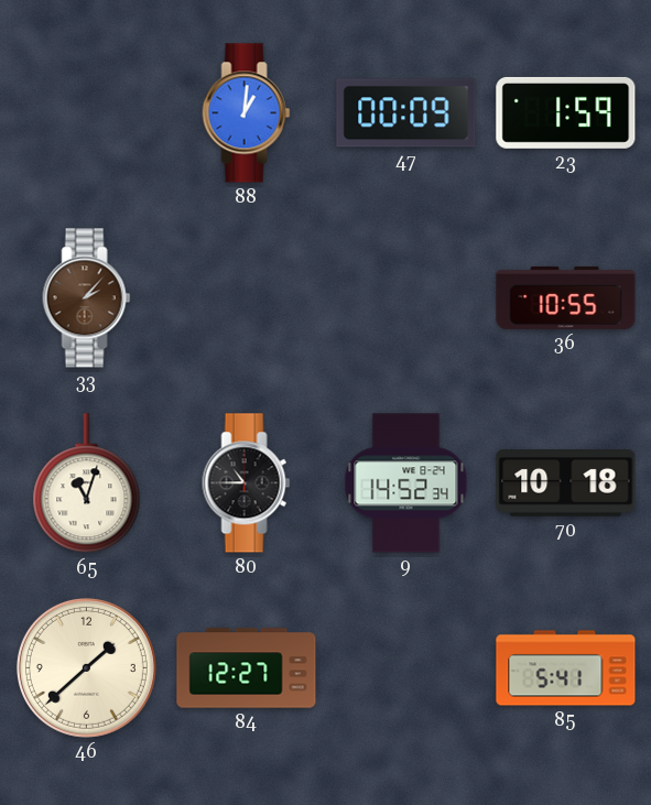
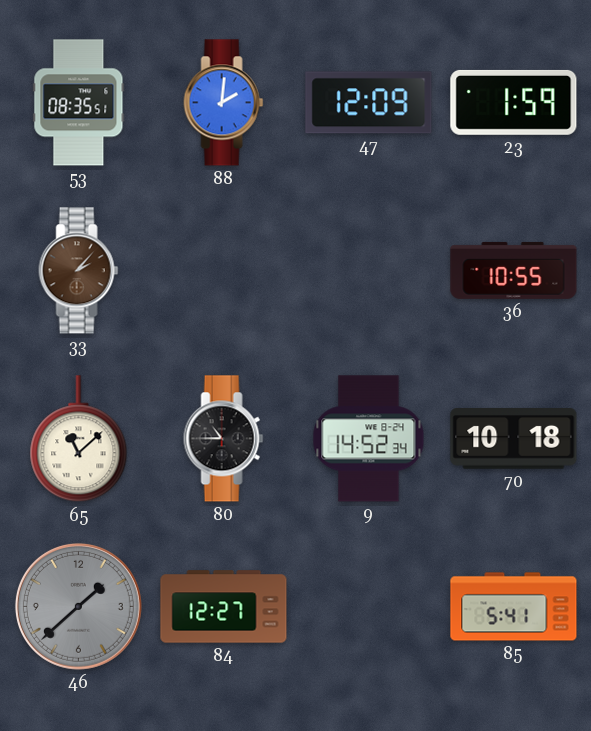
53: none -> 08:35 (79, 103)
88: 1:01 -> 2:01 (224, 103)
47: 00:09 -> 12:09 (369, 103)
65: 11:03 -> 11:08 (79, 439)
46 dial: cream -> grey (78, 606)
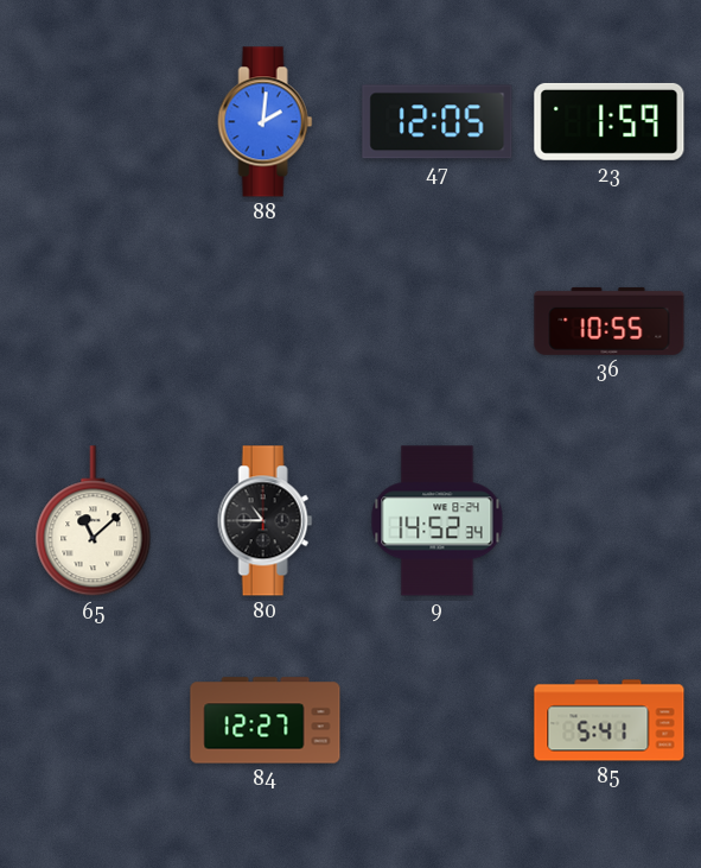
53: 08:35 -> none (79, 103)
47: 12:09 -> 12:05 (438, 122)
33: 2:07 -> none (79, 271)
70: 10:18 -> none (514, 439)
46: 1:38 -> none (78, 606)
